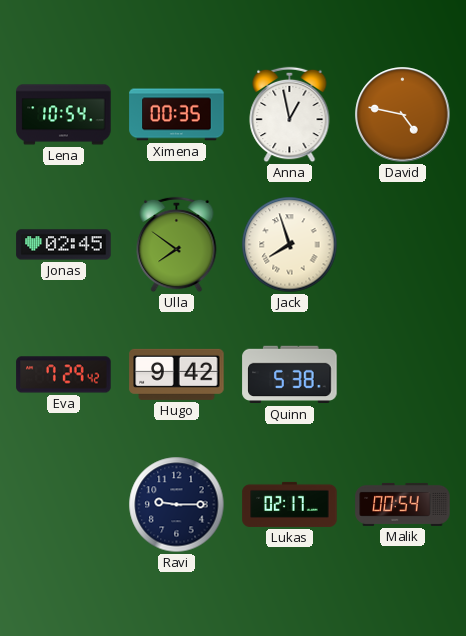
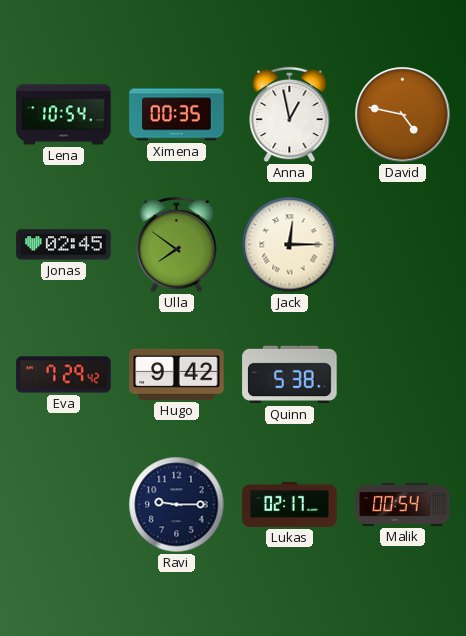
Jack: 7:57 -> 12:15 (290, 245)
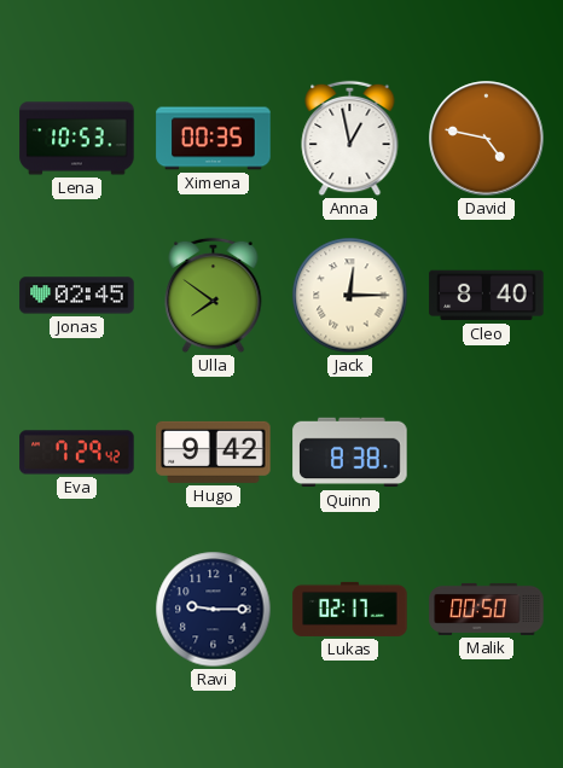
Lena: 10:54 -> 10:53 (77, 139)
Cleo: none -> 8:40 (487, 296)
Quinn: 5:38 -> 8:38 (350, 453)
Malik: 00:54 -> 00:50 (487, 609)
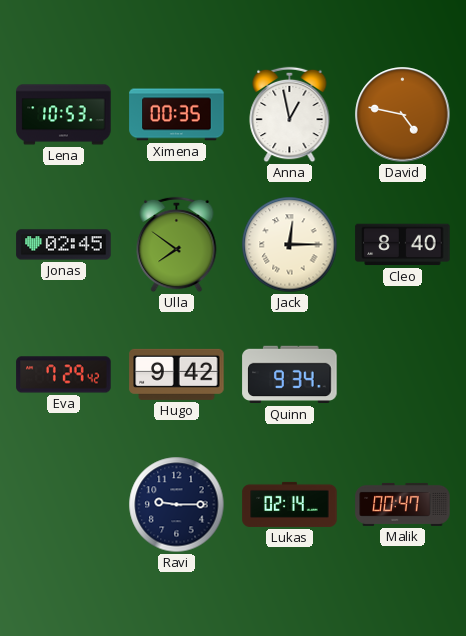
Quinn: 8:38 -> 9:34 (290, 375)
Lukas: 02:17 -> 02:14 (290, 504)
Malik: 00:50 -> 00:47 (403, 504)
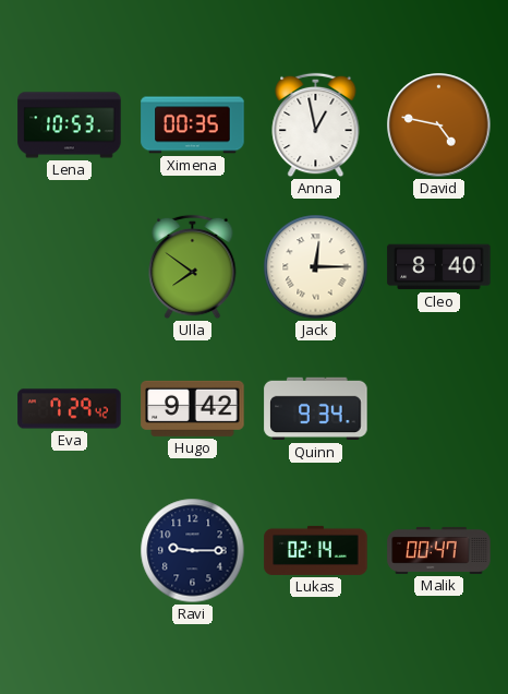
Jonas: 02:45 -> none (64, 245)
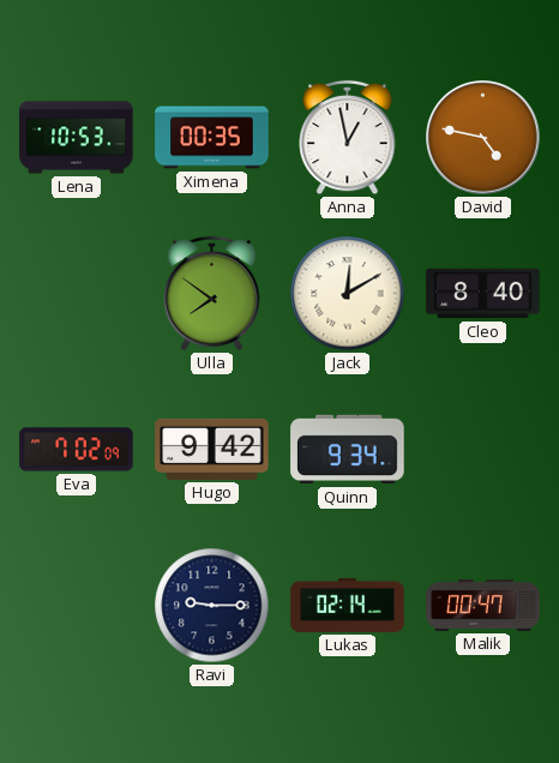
Jack: 12:15 -> 12:10 (348, 294)
Eva: 7:29 -> 7:02 (77, 450)
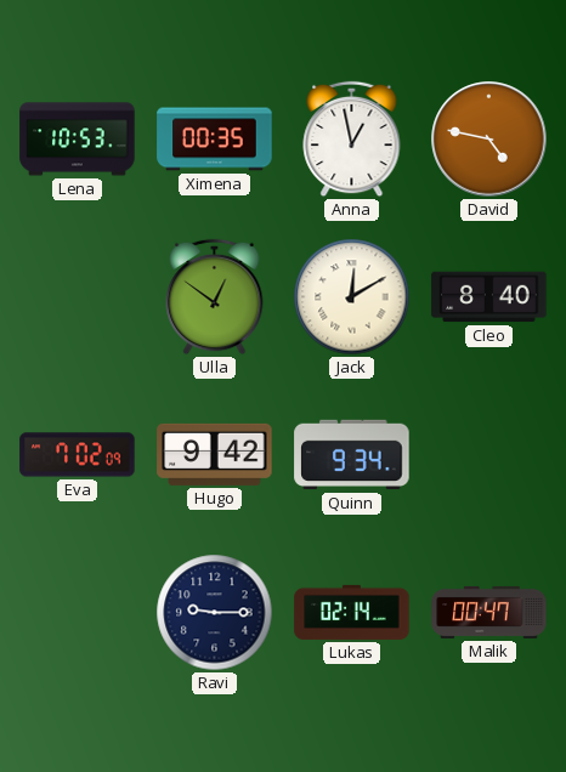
Ulla: 7:51 -> 12:51 (215, 297)
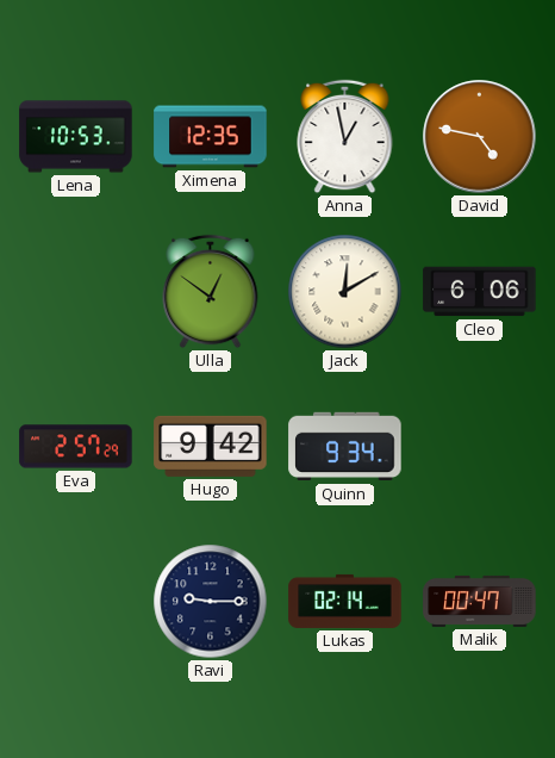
Ximena: 00:35 -> 12:35 (211, 137)
Cleo: 8:40 -> 6:06 (480, 292)
Eva: 7:02 -> 2:57 (76, 447)
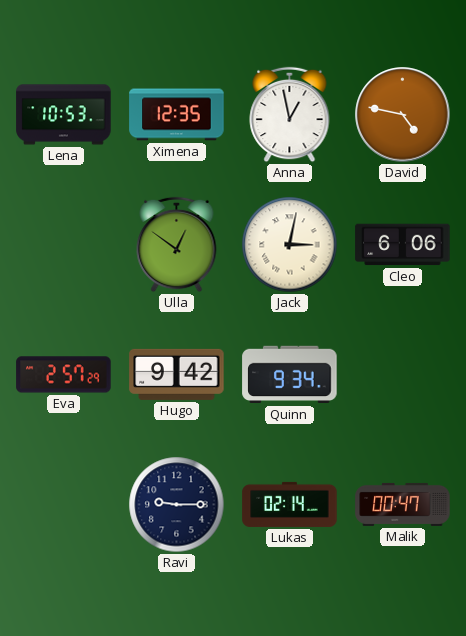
Jack: 12:10 -> 3:02 (290, 245)
